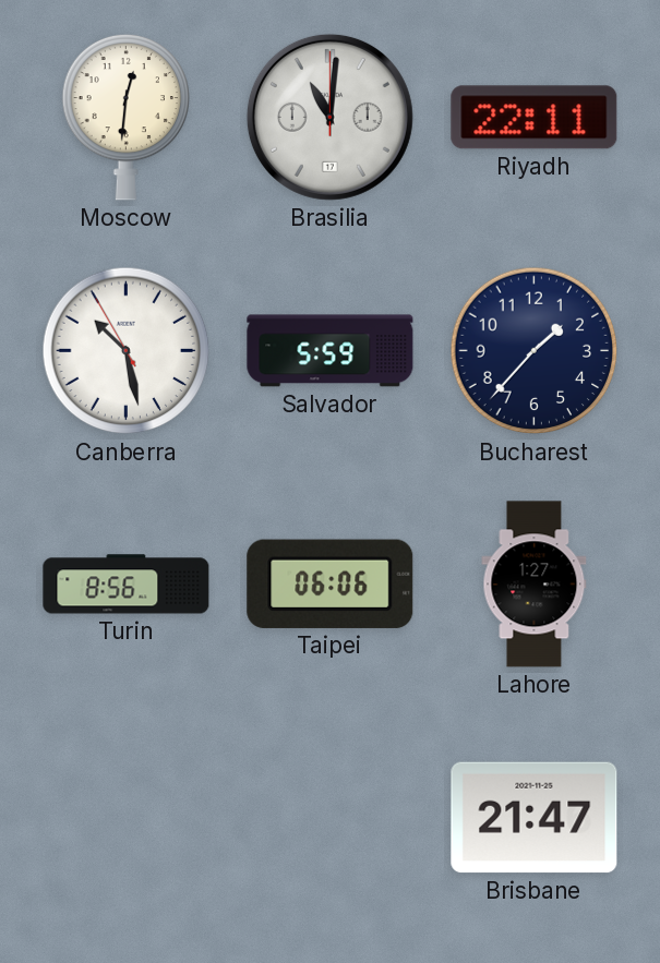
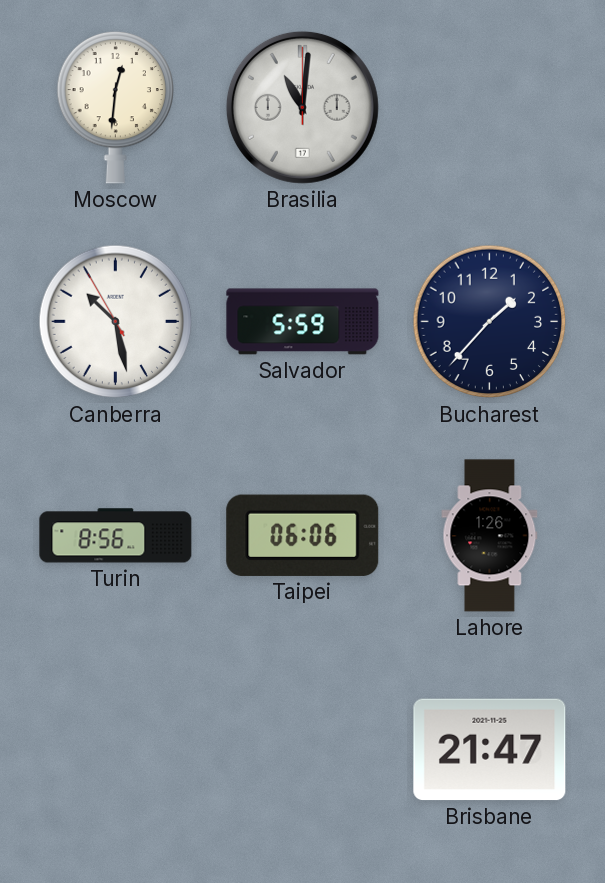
Riyadh: 22:11 -> none (535, 118)
Lahore: 1:27 -> 1:26 (490, 536)
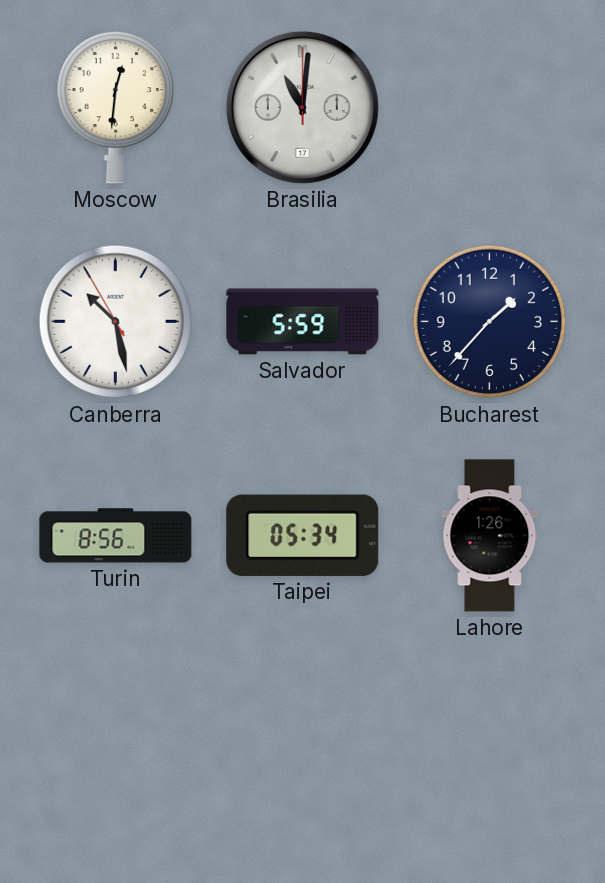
Taipei: 06:06 -> 05:34 (303, 535)
Brisbane: 21:47 -> none (490, 750)
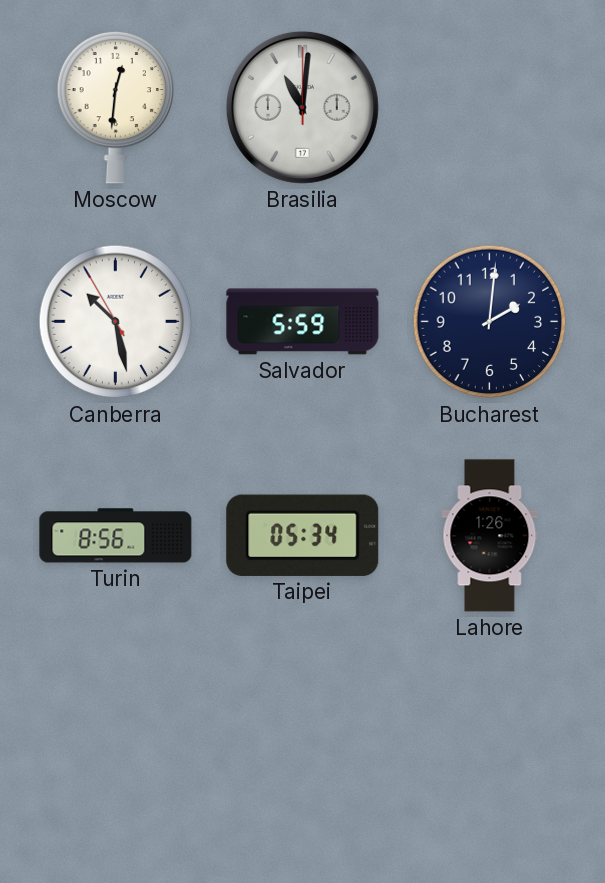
Bucharest: 1:37 -> 2:01 (490, 322)
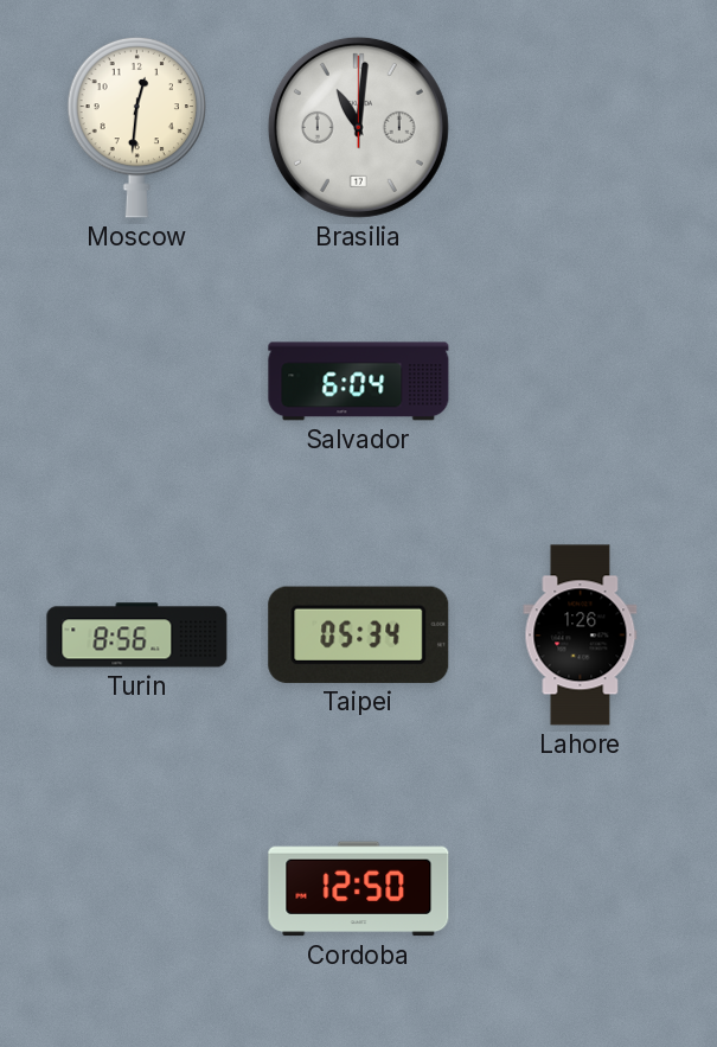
Canberra: 10:27 -> none (116, 322)
Salvador: 5:59 -> 6:04 (359, 382)
Bucharest: 2:01 -> none (490, 322)
Cordoba: none -> 12:50 (359, 889)
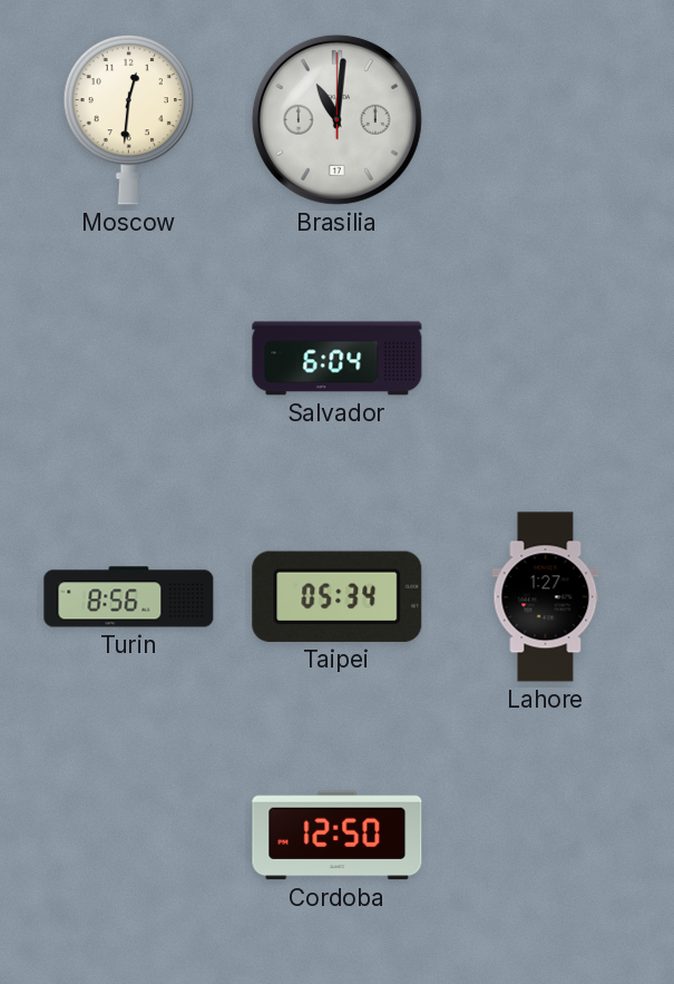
Lahore: 1:26 -> 1:27 (546, 597)
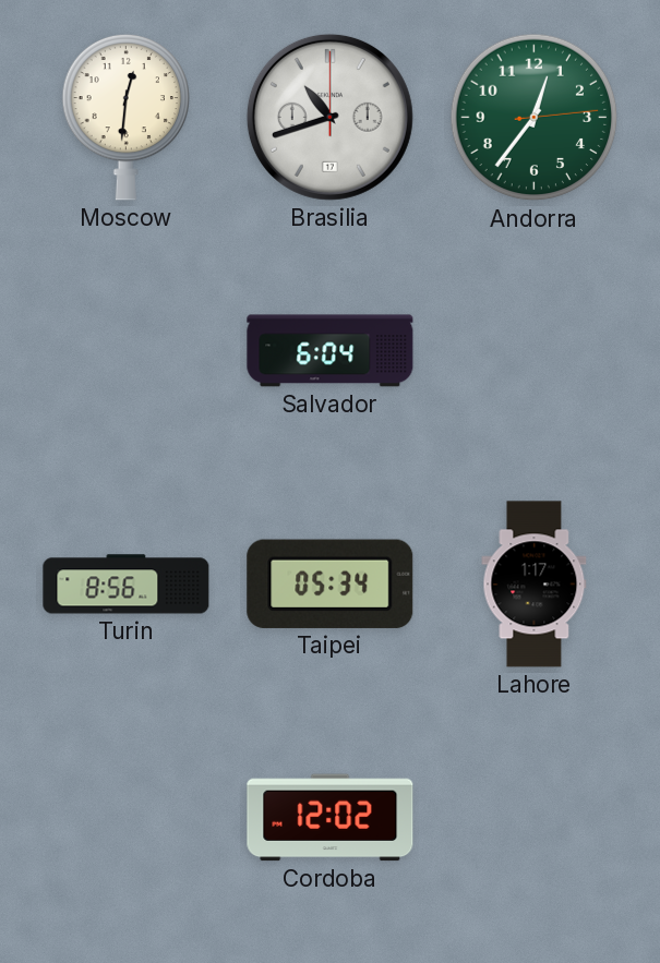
Brasilia: 11:01 -> 10:42 (329, 117)
Andorra: none -> 12:36 (535, 118)
Lahore: 1:27 -> 1:17 (535, 585)
Cordoba: 12:50 -> 12:02 (331, 818)
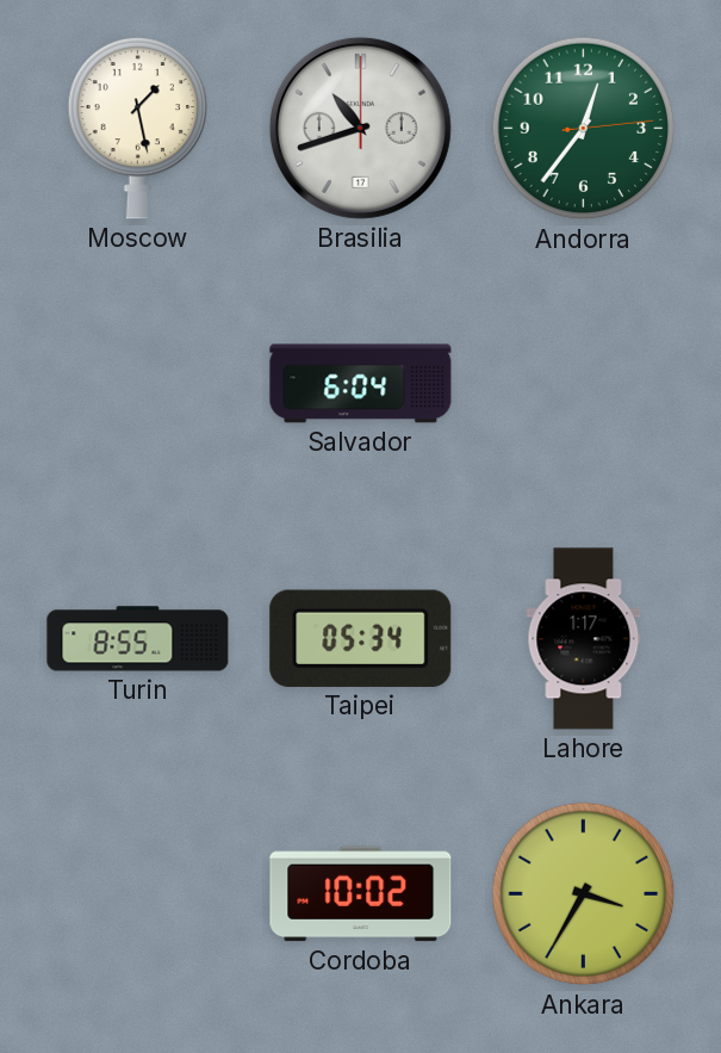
Moscow: 12:31 -> 1:28 (137, 128)
Turin: 8:56 -> 8:55 (138, 639)
Cordoba: 12:02 -> 10:02 (361, 894)
Ankara: none -> 3:35 (584, 894)
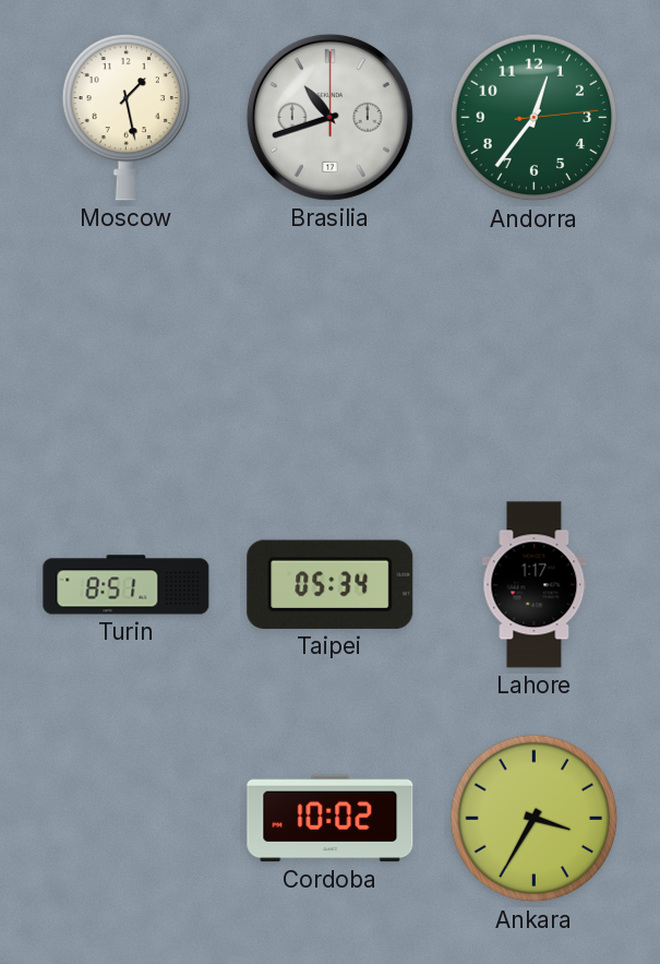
Salvador: 6:04 -> none (361, 384)
Turin: 8:55 -> 8:51 (127, 585)
